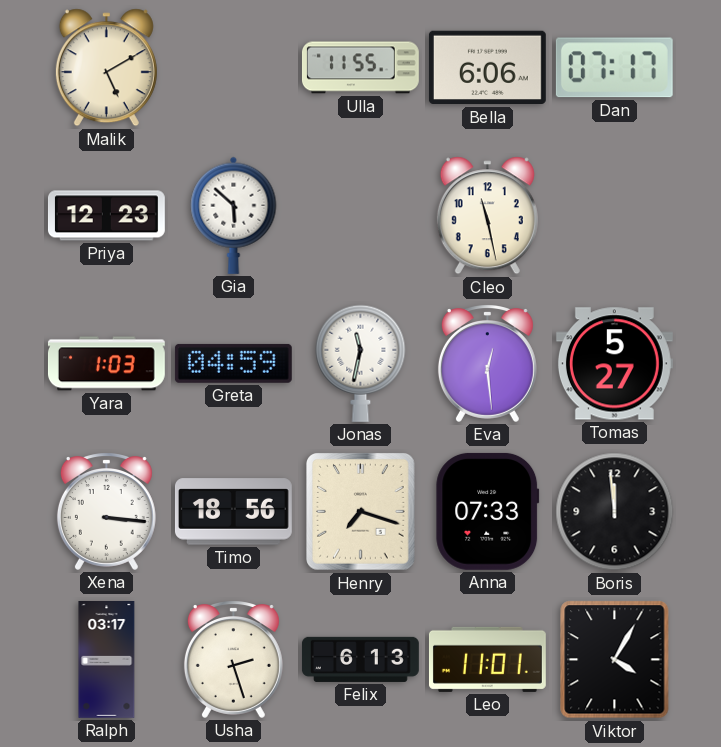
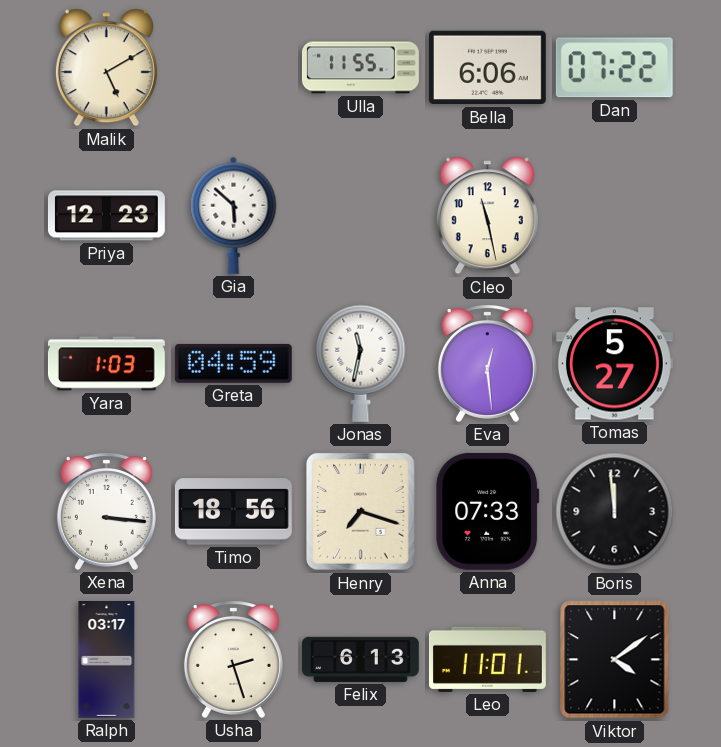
Dan: 07:17 -> 07:22 (614, 68)
Viktor: 4:05 -> 4:09 (615, 660)
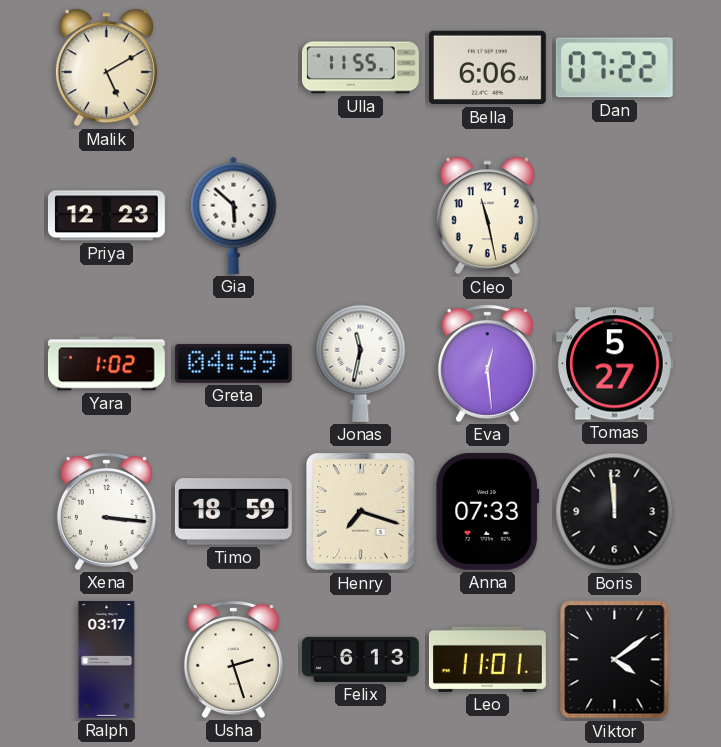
Yara: 1:03 -> 1:02 (106, 364)
Timo: 18:56 -> 18:59 (233, 512)
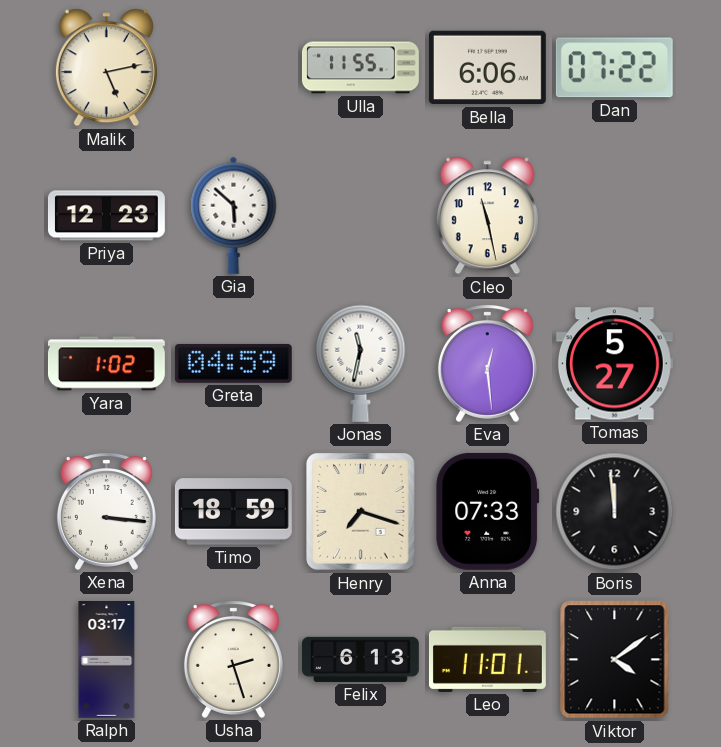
Malik: 5:10 -> 5:13 (106, 68)
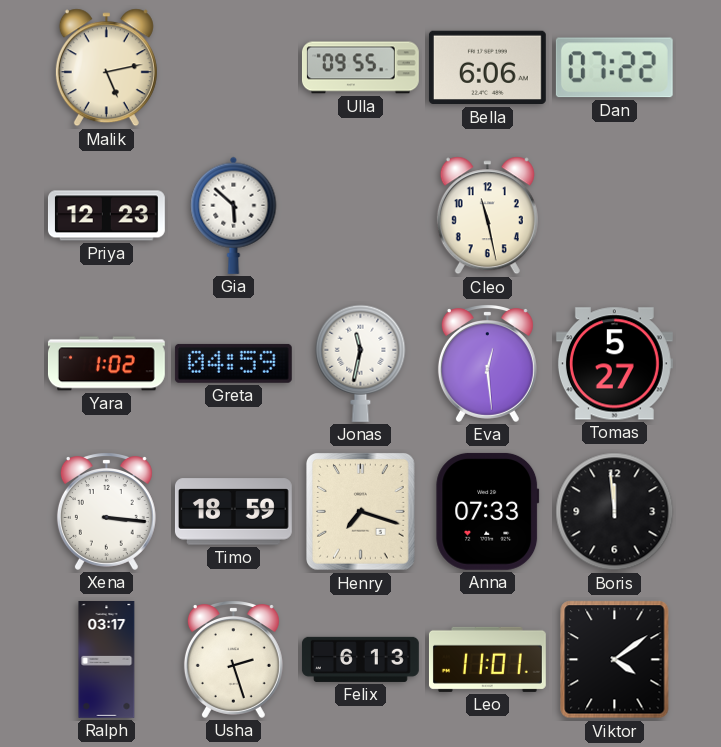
Ulla: 11:55 -> 09:55 (360, 68)
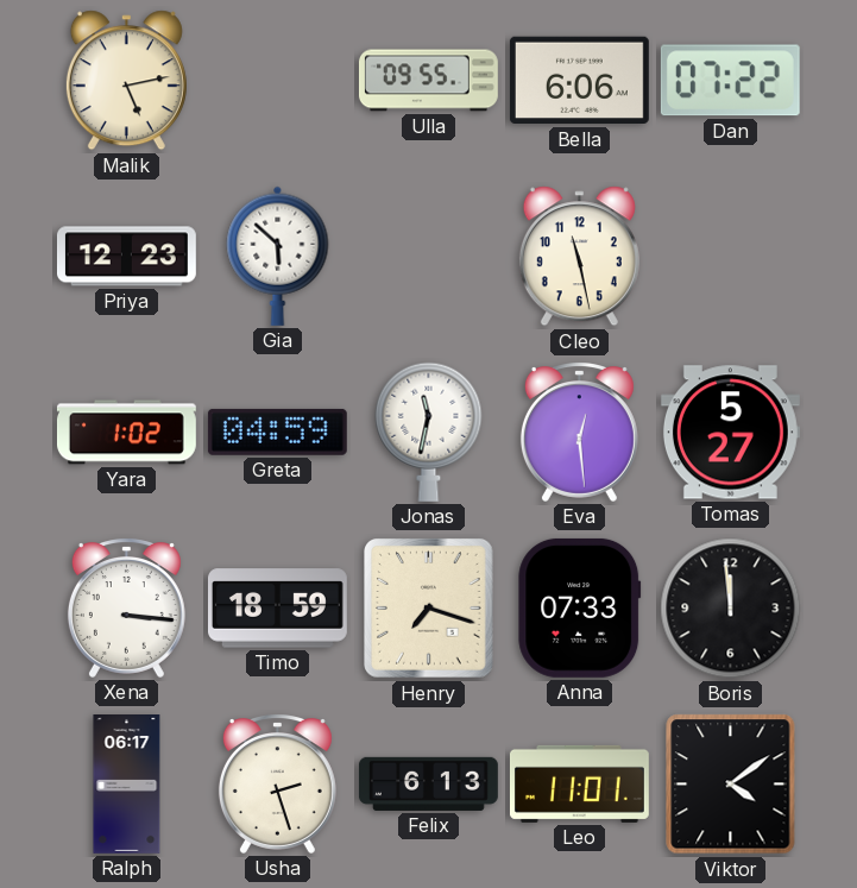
Ralph: 03:17 -> 06:17 (127, 785)
